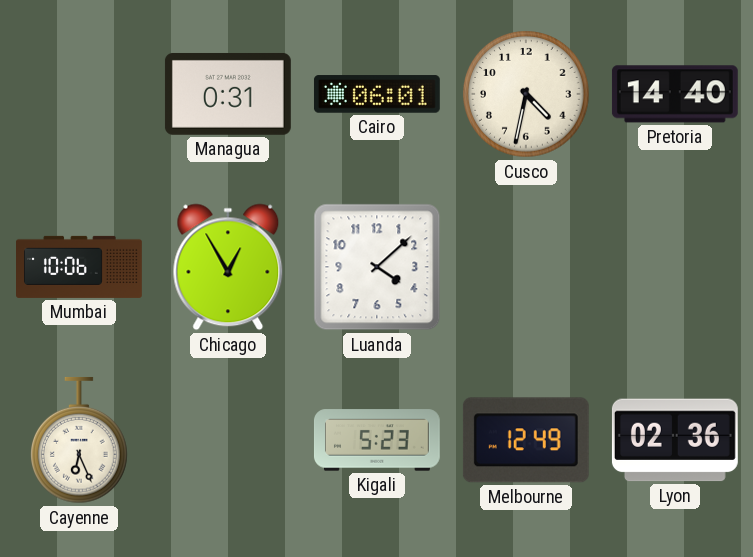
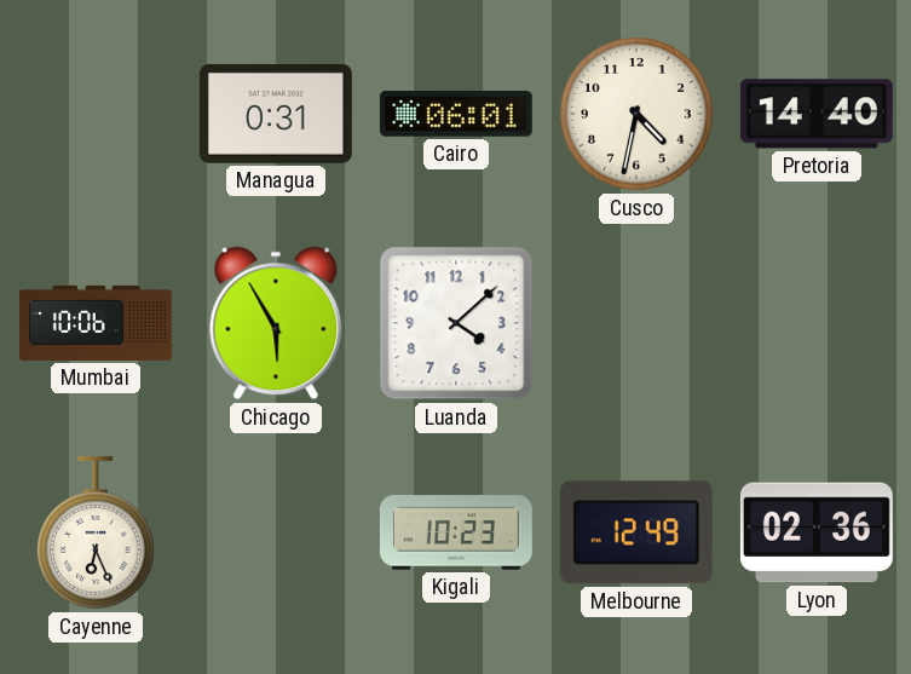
Chicago: 12:55 -> 5:55 (276, 323)
Kigali: 5:23 -> 10:23 (456, 532)
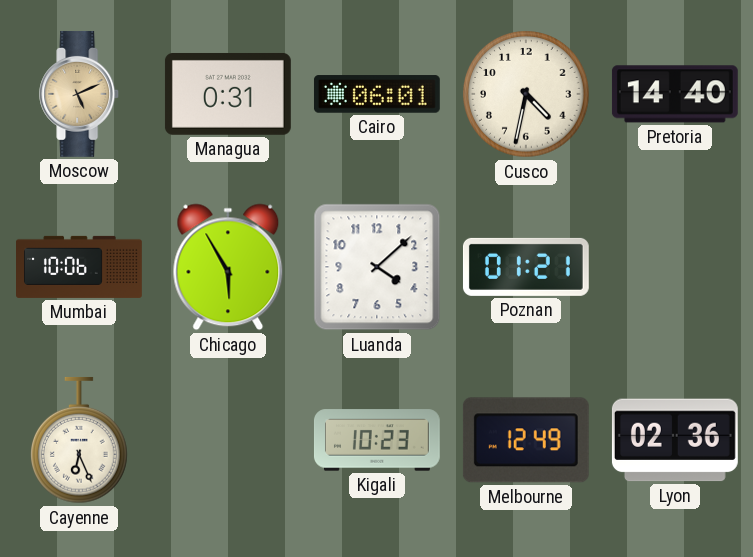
Moscow: none -> 5:11 (80, 94)
Poznan: none -> 01:21 (526, 267)
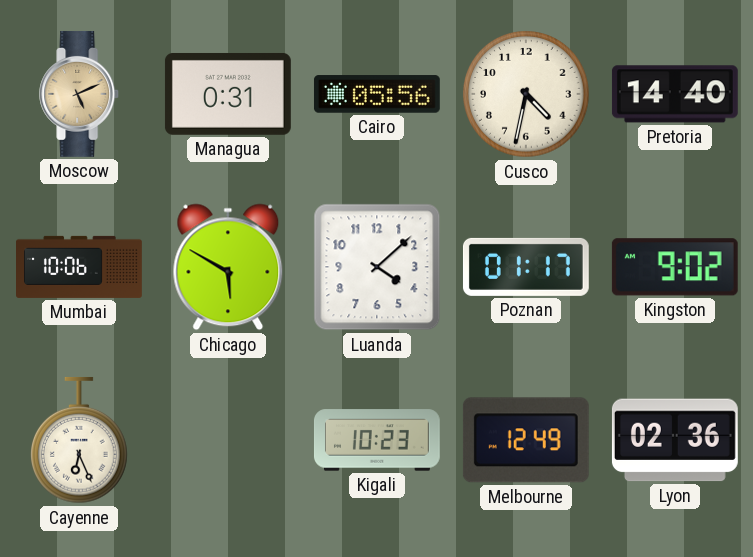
Cairo: 06:01 -> 05:56 (377, 94)
Chicago: 5:55 -> 5:50 (228, 267)
Poznan: 01:21 -> 01:17 (526, 267)
Kingston: none -> 9:02 (675, 267)
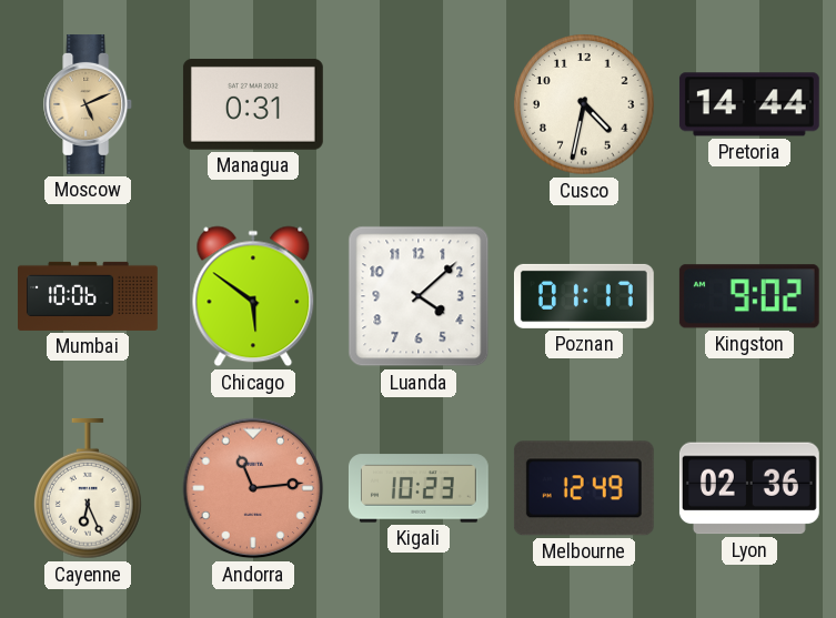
Cairo: 05:56 -> none (377, 94)
Pretoria: 14:40 -> 14:44 (749, 104)
Chicago: 5:50 -> 5:51 (253, 296)
Andorra: none -> 11:14 (253, 488)
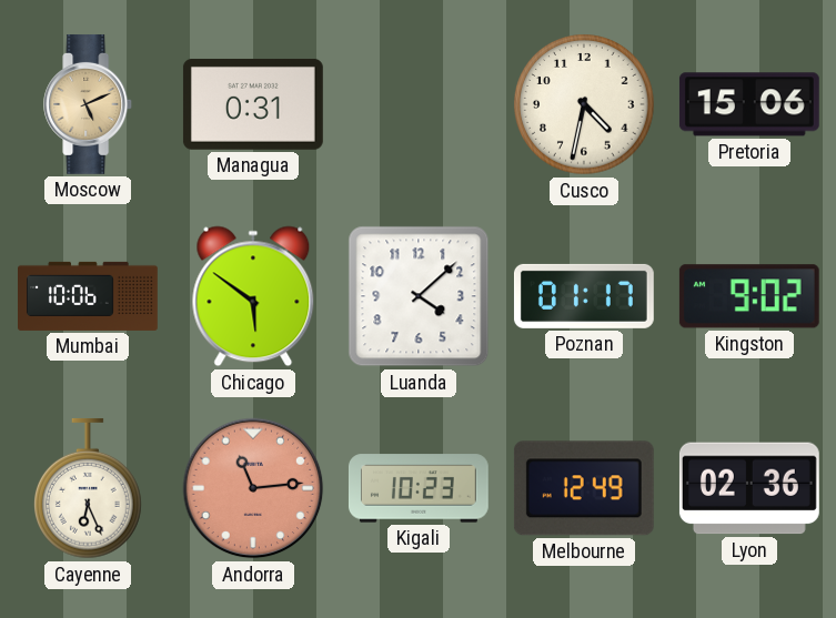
Pretoria: 14:44 -> 15:06 (749, 104)
